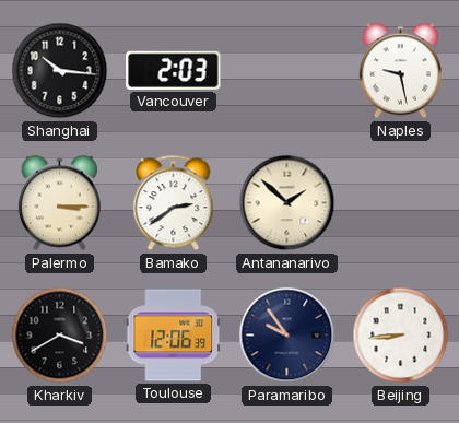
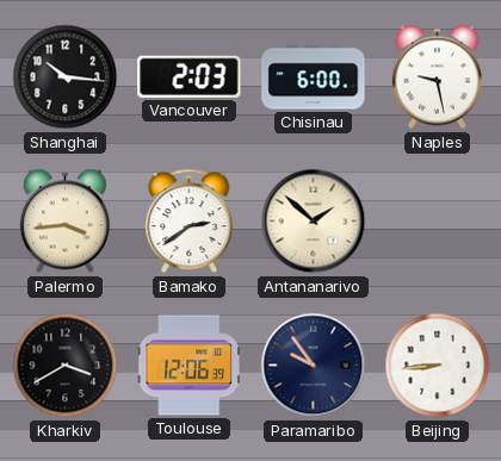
Chisinau: none -> 6:00 (314, 77)
Palermo: 3:15 -> 3:44 (64, 222)
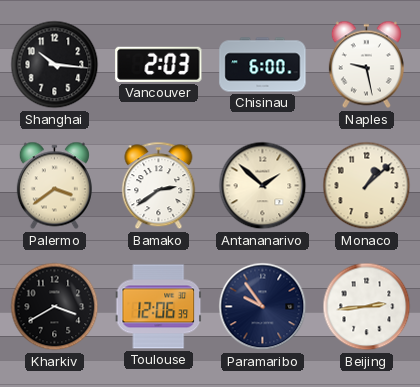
Palermo: 3:44 -> 3:39 (54, 186)
Monaco: none -> 1:08 (367, 186)
Beijing: 8:44 -> 2:44 (367, 307)
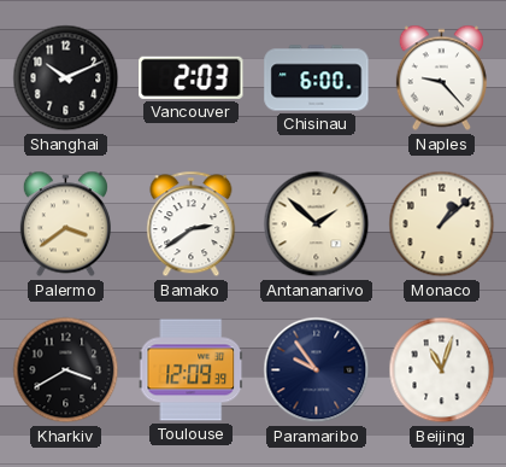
Shanghai: 10:16 -> 10:11 (66, 78)
Naples: 9:28 -> 9:23 (441, 78)
Toulouse: 12:06 -> 12:09 (192, 370)
Beijing: 2:44 -> 11:03 (442, 370)
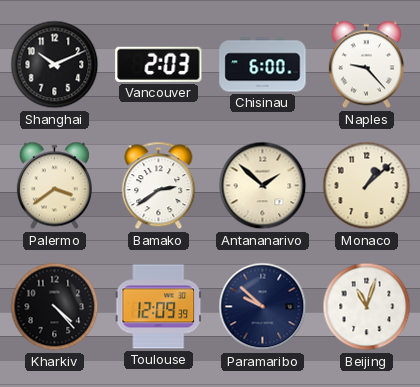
Kharkiv: 3:40 -> 4:23 (55, 307)
Paramaribo: 9:54 -> 9:52 (263, 307)
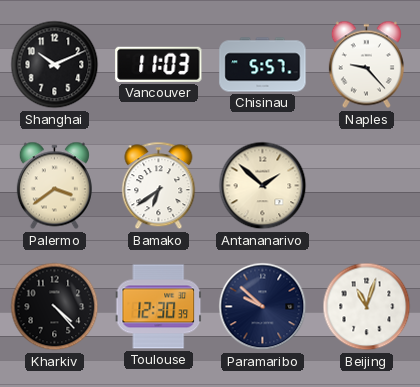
Vancouver: 2:03 -> 11:03 (159, 64)
Chisinau: 6:00 -> 5:57 (263, 65)
Bamako: 2:39 -> 6:39 (159, 186)
Monaco: 1:08 -> none (367, 186)
Toulouse: 12:09 -> 12:30 (159, 307)
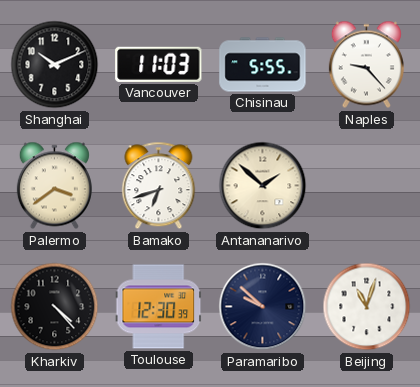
Chisinau: 5:57 -> 5:55 (263, 65)
Bamako: 6:39 -> 6:42 (159, 186)
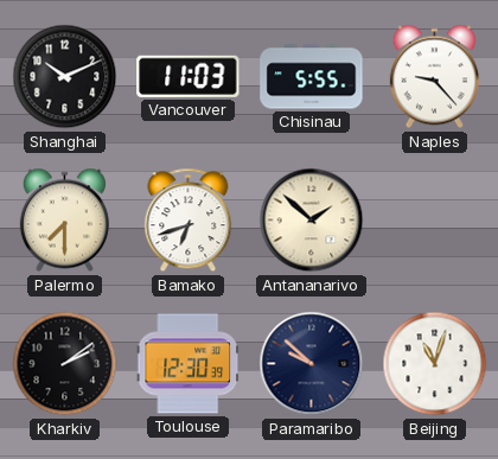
Palermo: 3:39 -> 7:30 (64, 221)
Kharkiv: 4:23 -> 2:09 (65, 364)
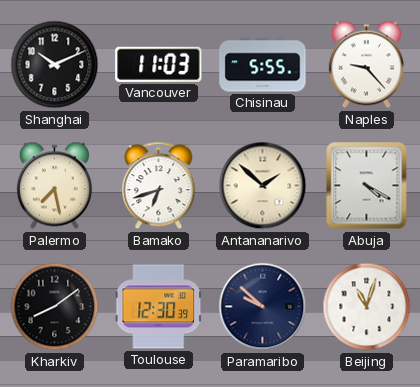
Palermo: 7:30 -> 7:28 (54, 186)
Abuja: none -> 4:20 (367, 186)
Kharkiv: 2:09 -> 8:09 (55, 307)
